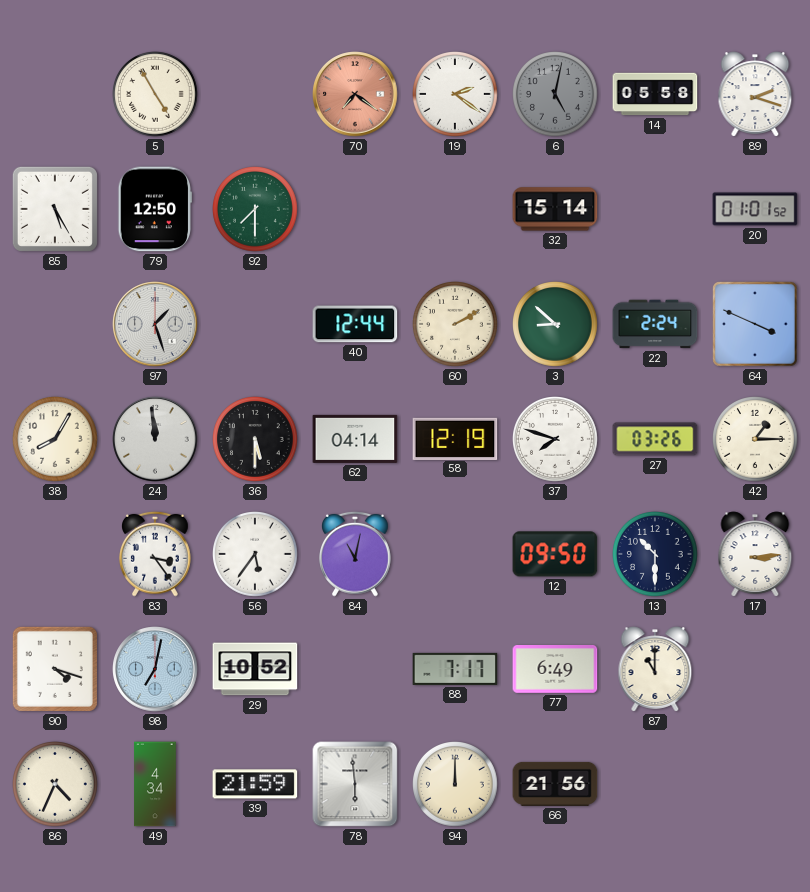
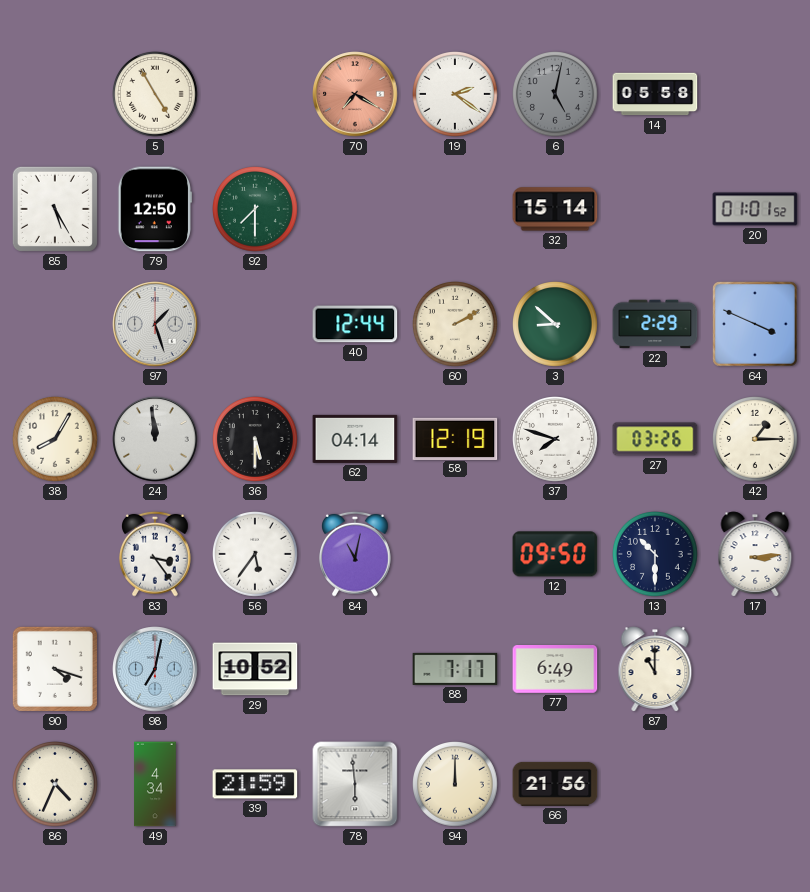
70: 7:21 -> 7:20 (355, 94)
89: 2:18 -> none (755, 94)
22: 2:24 -> 2:29 (655, 324)
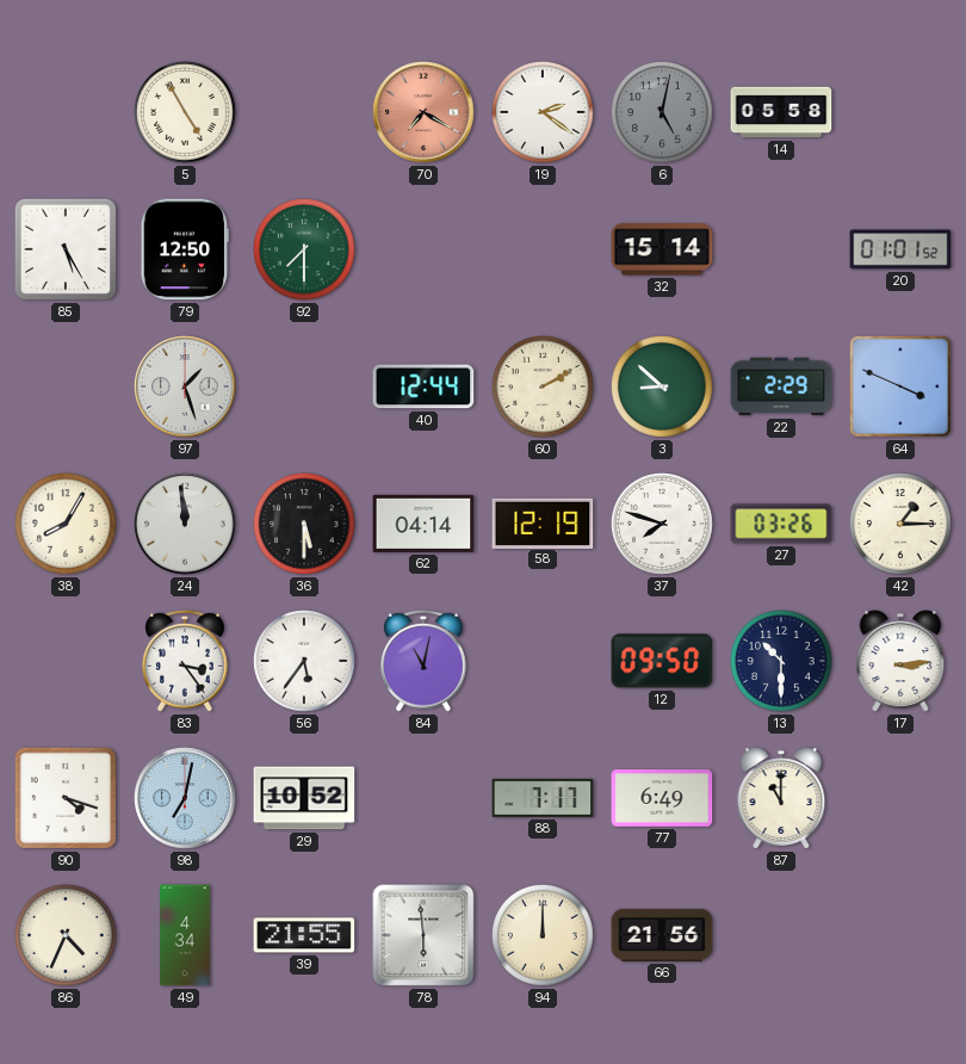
39: 21:59 -> 21:55 (304, 935)
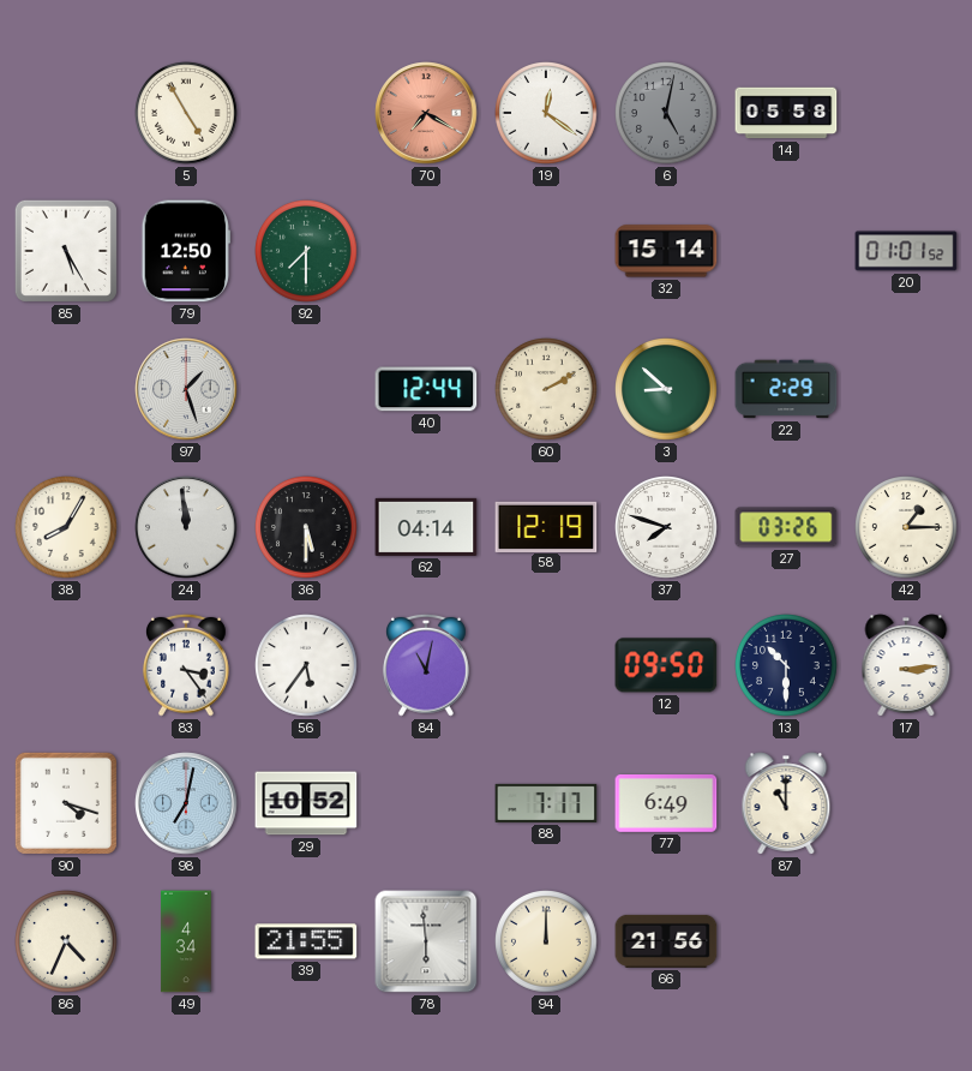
19: 2:21 -> 12:21 (547, 114)
64: 3:49 -> none (900, 386)
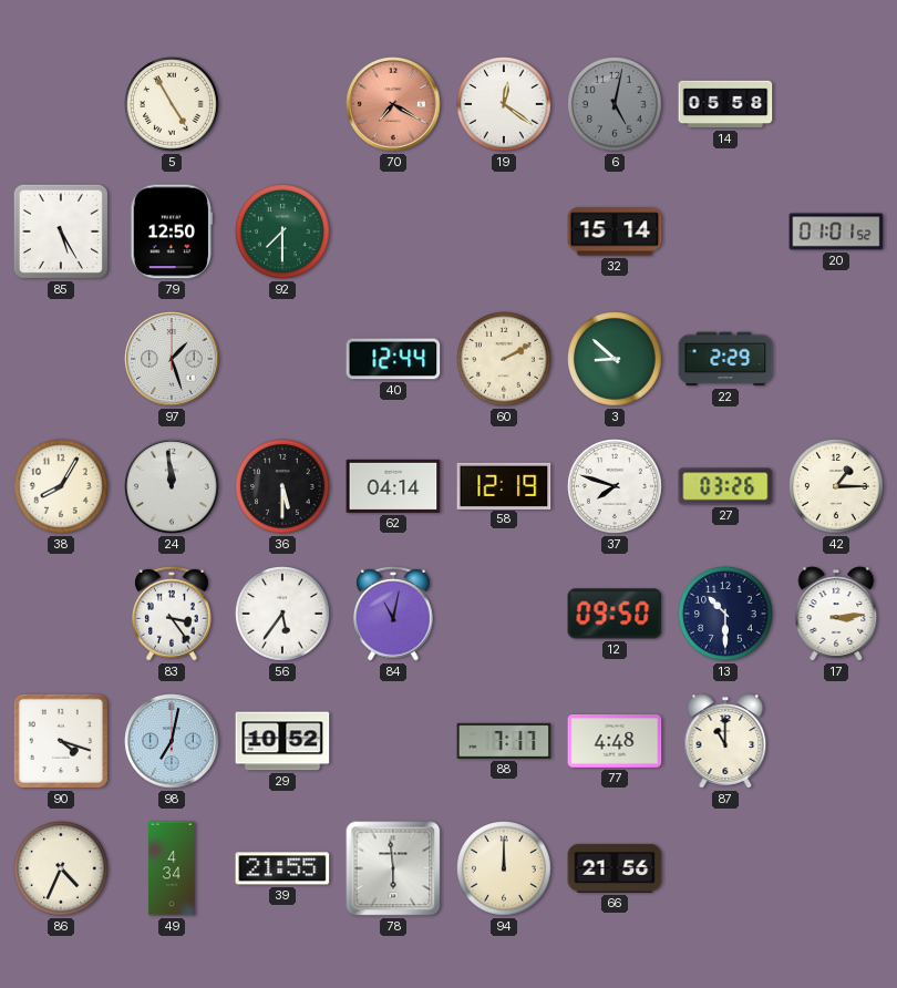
77: 6:49 -> 4:48 (615, 742)
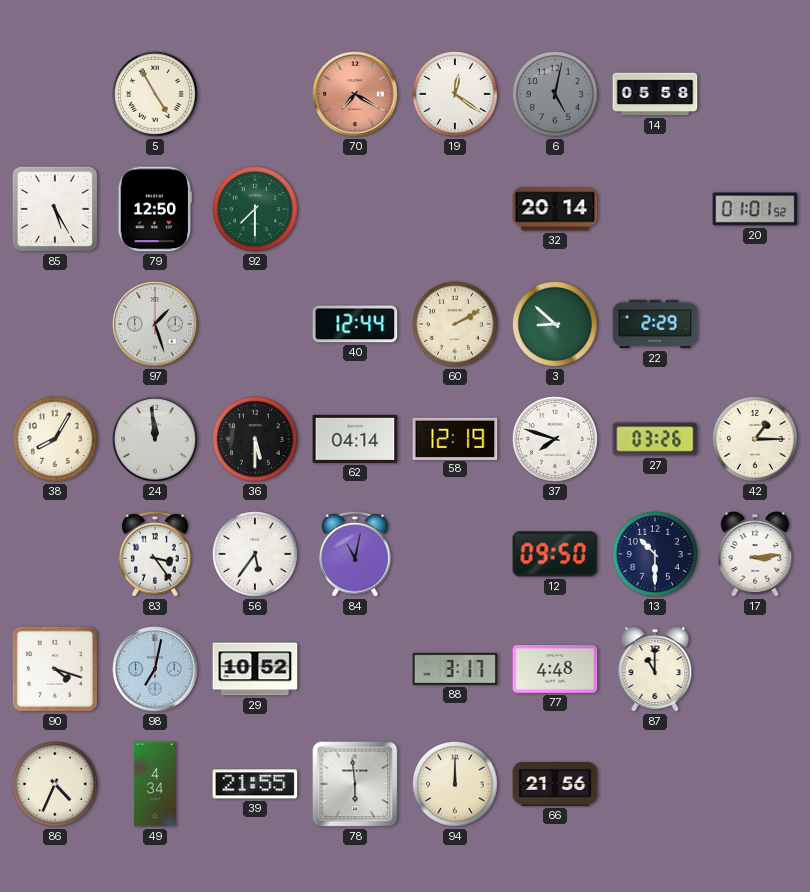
32: 15:14 -> 20:14 (555, 209)
88: 7:17 -> 3:17 (455, 669)
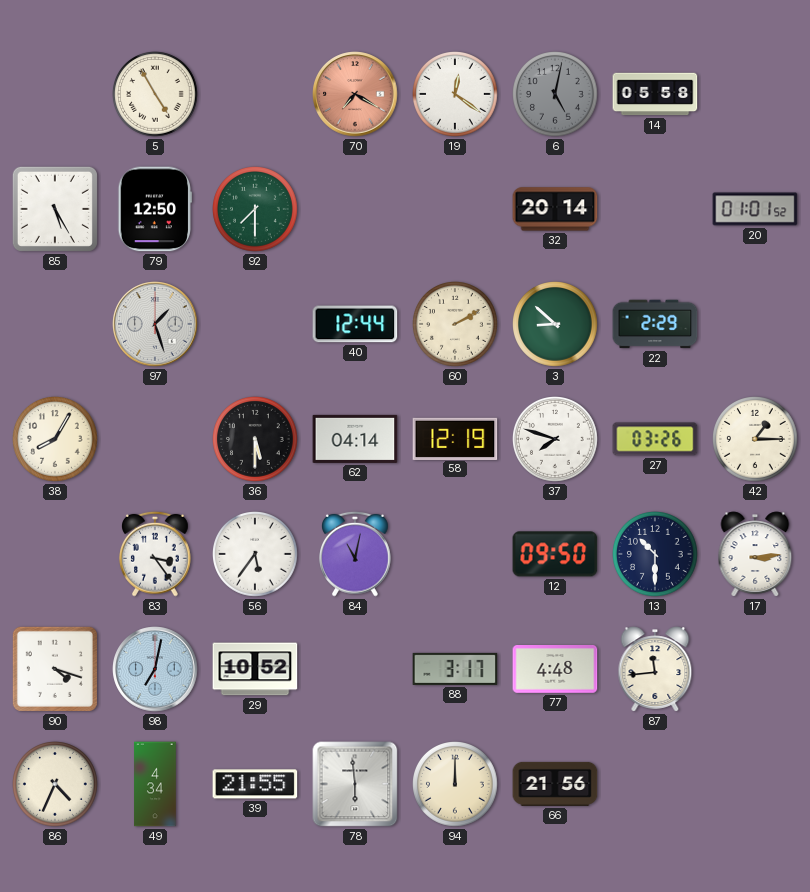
24: 11:59 -> none (155, 439)
87: 11:00 -> 11:44 (655, 669)
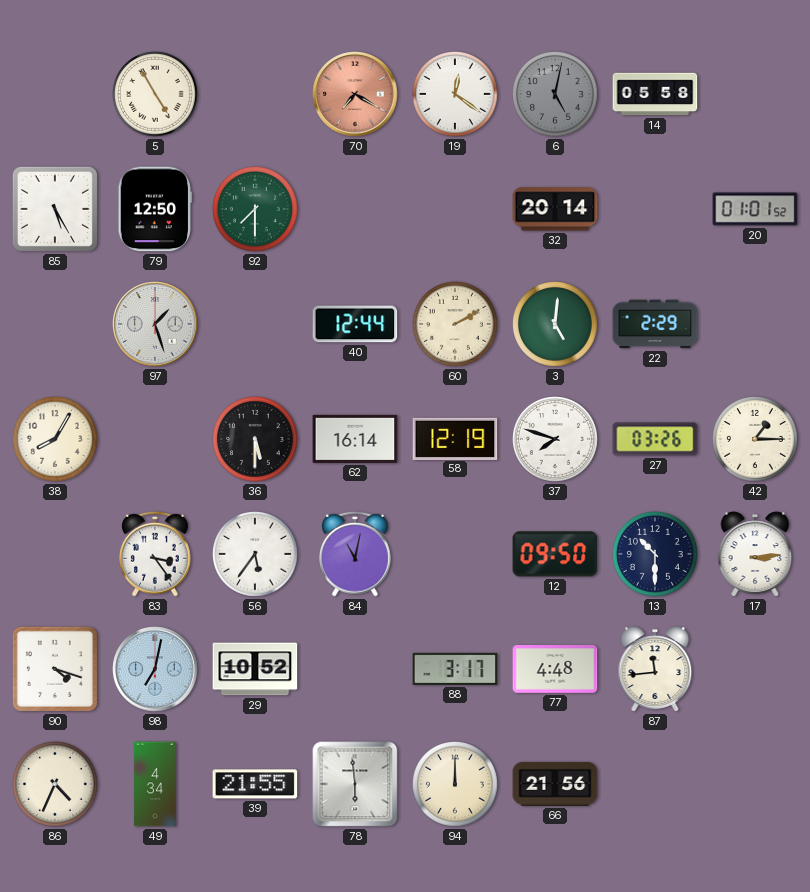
3: 8:52 -> 5:01 (556, 325)
62: 04:14 -> 16:14 (355, 439)
